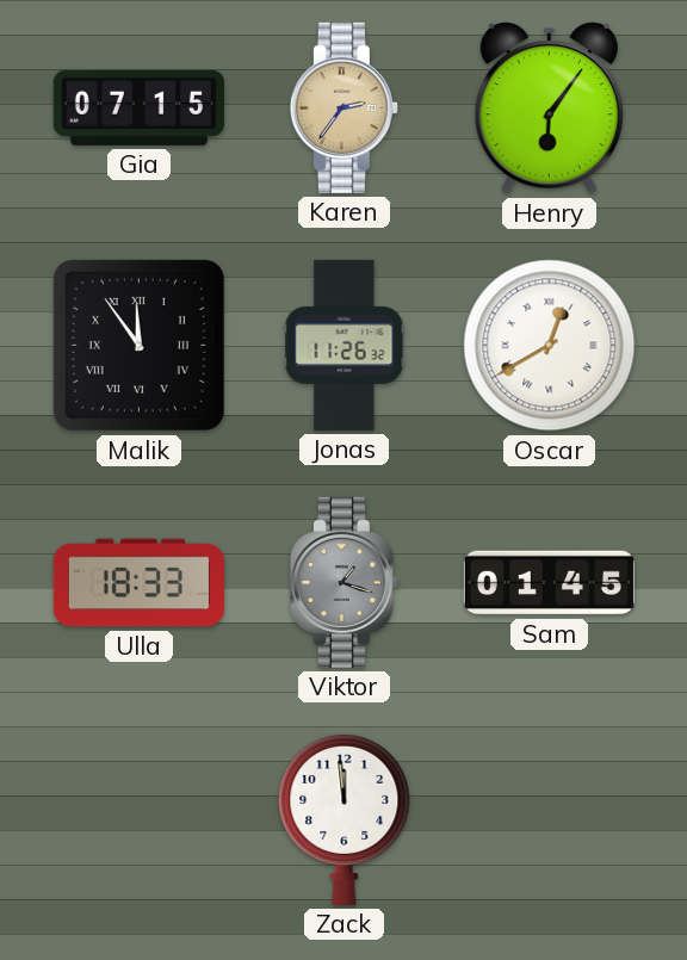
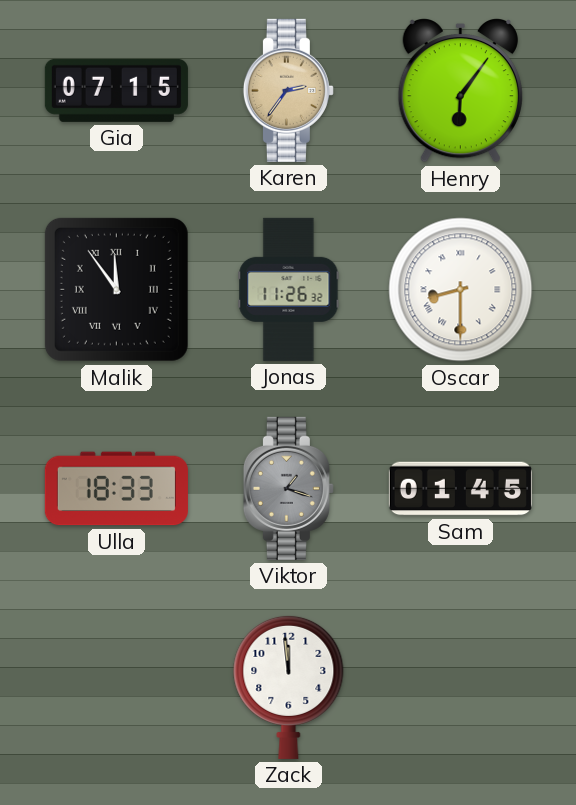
Oscar: 12:40 -> 8:30 (461, 290)
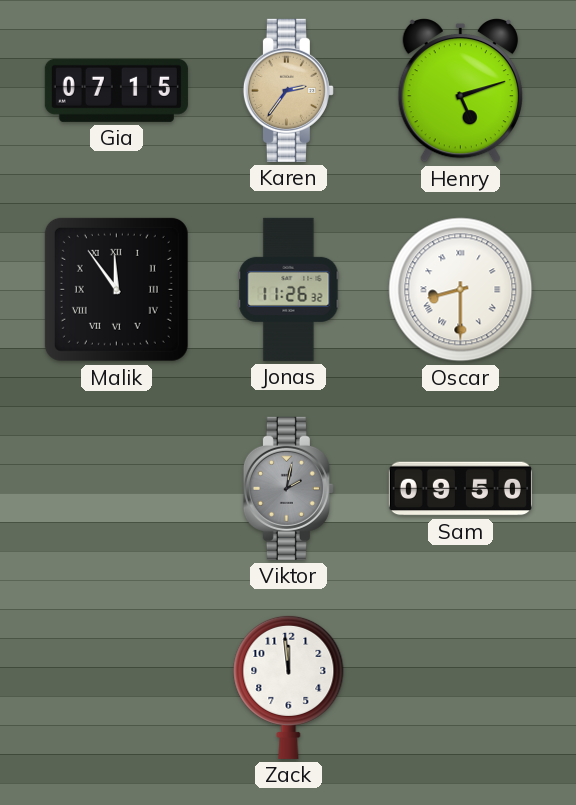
Henry: 6:06 -> 5:12 (460, 91)
Ulla: 18:33 -> none (116, 489)
Viktor: 1:18 -> 2:02 (288, 488)
Sam: 01:45 -> 09:50 (460, 489)
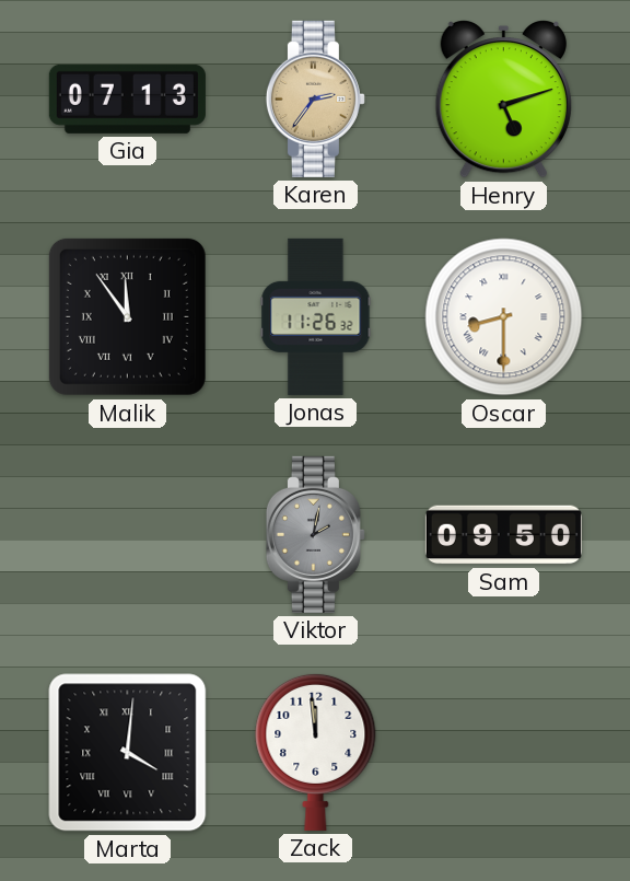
Gia: 07:15 -> 07:13 (127, 98)
Marta: none -> 4:01 (128, 753)
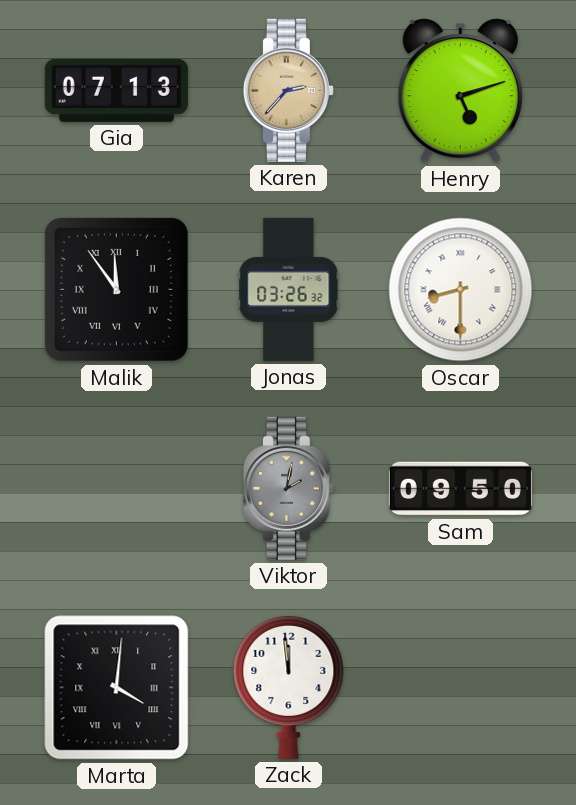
Karen: 2:36 -> 2:37 (288, 90)
Jonas: 11:26 -> 03:26 (289, 289)
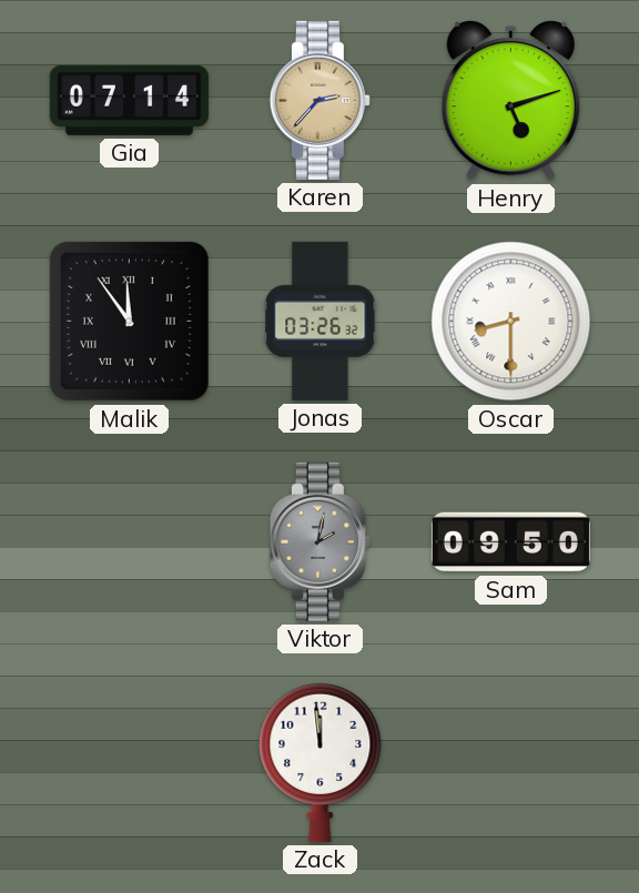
Gia: 07:13 -> 07:14 (129, 100)
Marta: 4:01 -> none (117, 688)
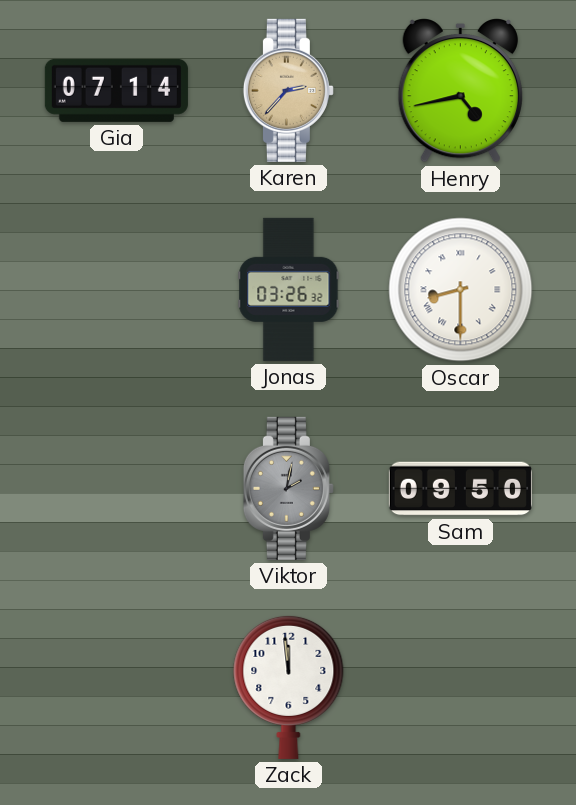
Henry: 5:12 -> 4:43 (460, 91)
Malik: 11:54 -> none (129, 321)
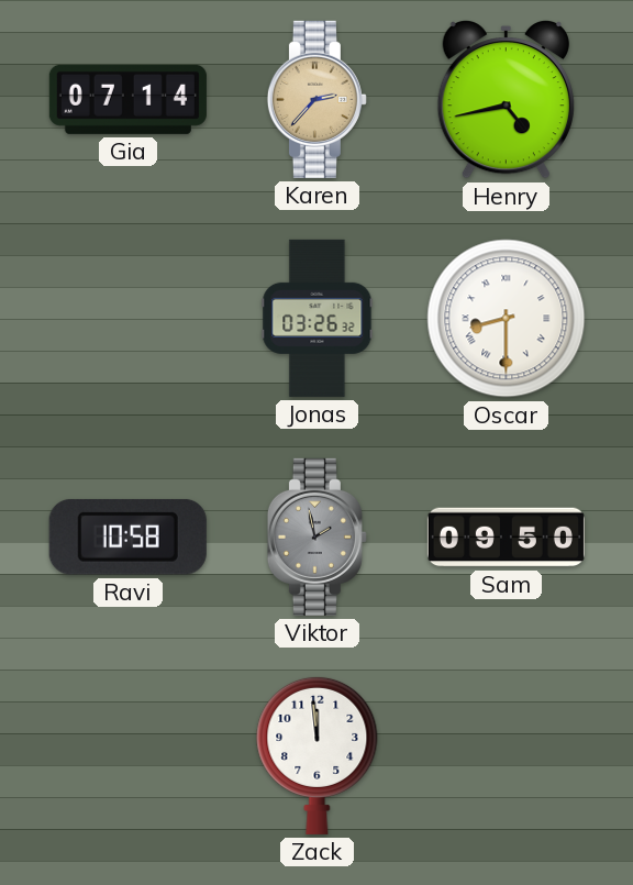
Ravi: none -> 10:58 (127, 538)
Viktor: 2:02 -> 1:58 (316, 536)
